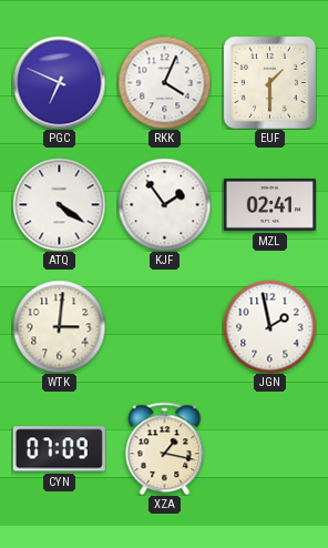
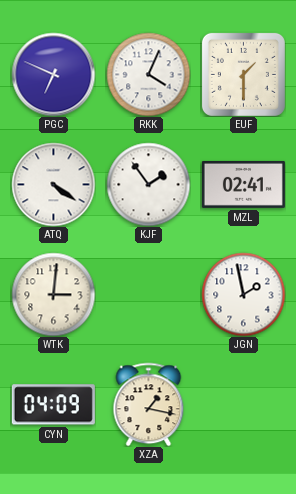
CYN: 07:09 -> 04:09 (53, 405)
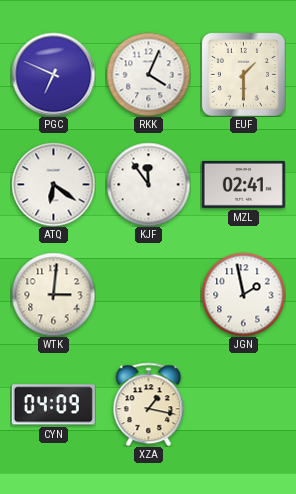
ATQ: 4:21 -> 6:21 (53, 184)
KJF: 1:54 -> 11:54 (148, 184)
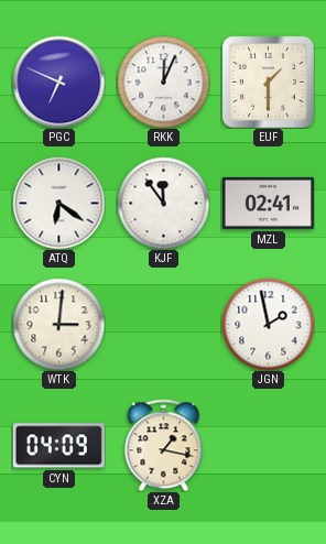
RKK: 4:04 -> 12:04 (163, 81)
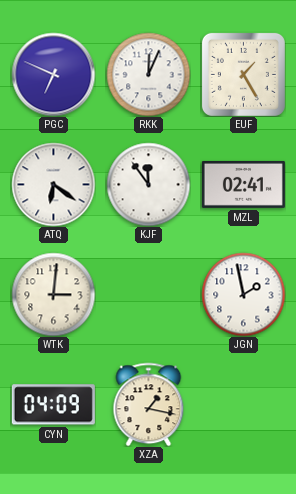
EUF: 1:30 -> 1:25 (243, 74)
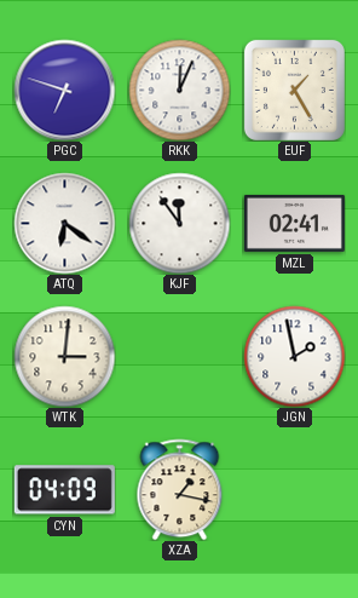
PGC: 6:49 -> 6:48 (64, 90)
